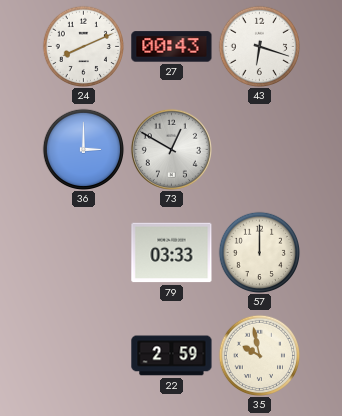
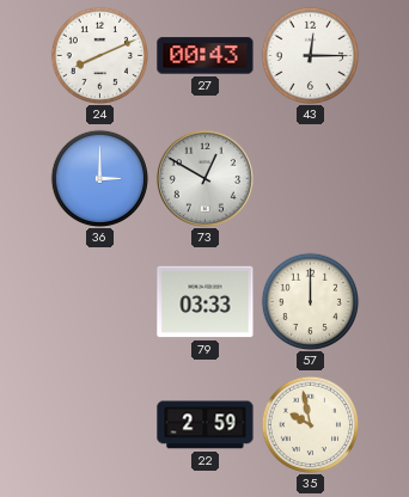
43: 6:18 -> 12:15 (310, 55)
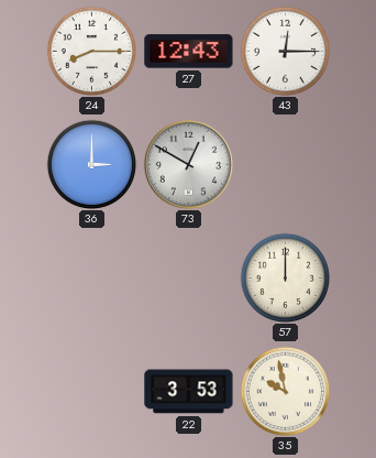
24: 8:11 -> 8:15 (91, 51)
27: 00:43 -> 12:43 (189, 52)
79: 03:33 -> none (206, 302)
22: 2:59 -> 3:53 (189, 392)
